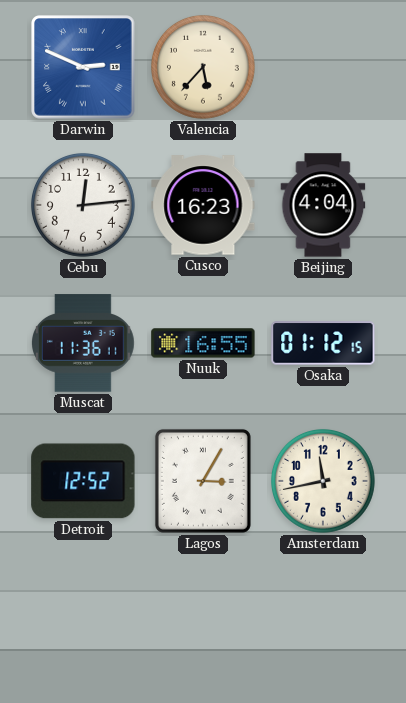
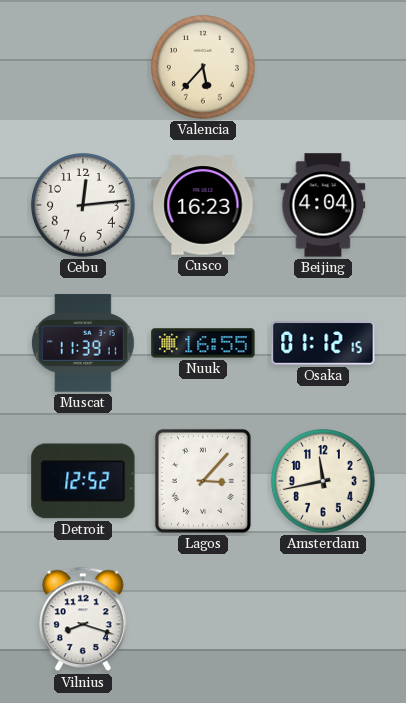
Darwin: 2:49 -> none (83, 67)
Muscat: 11:36 -> 11:39 (84, 343)
Lagos: 3:05 -> 3:07 (203, 481)
Vilnius: none -> 8:18 (83, 619)
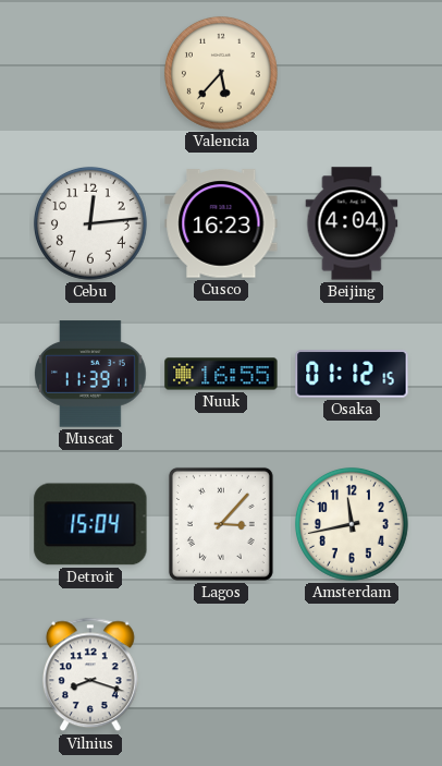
Detroit: 12:52 -> 15:04 (90, 524)
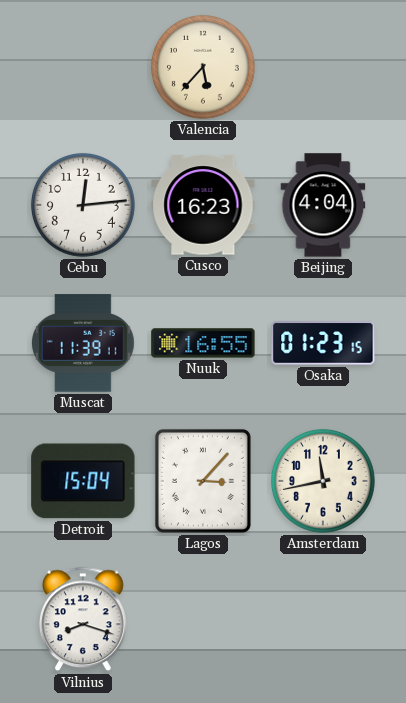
Osaka: 01:12 -> 01:23 (323, 343)
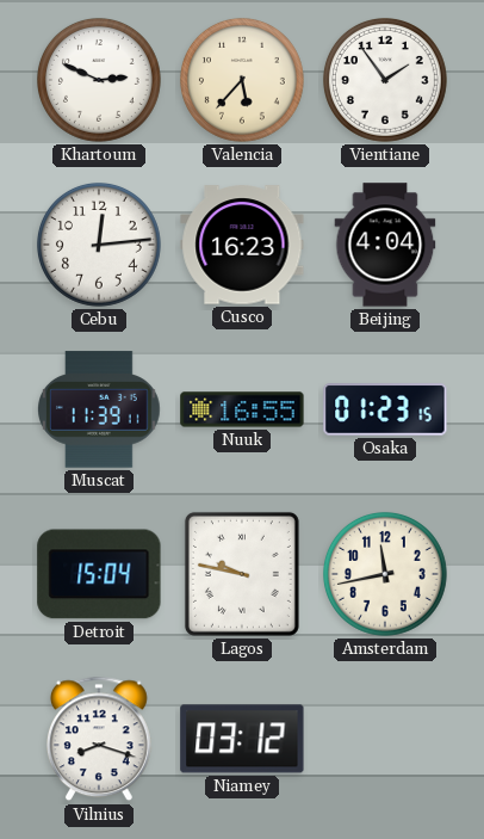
Khartoum: none -> 2:49 (99, 80)
Vientiane: none -> 1:54 (385, 80)
Lagos: 3:07 -> 9:47 (242, 574)
Niamey: none -> 03:12 (242, 739)
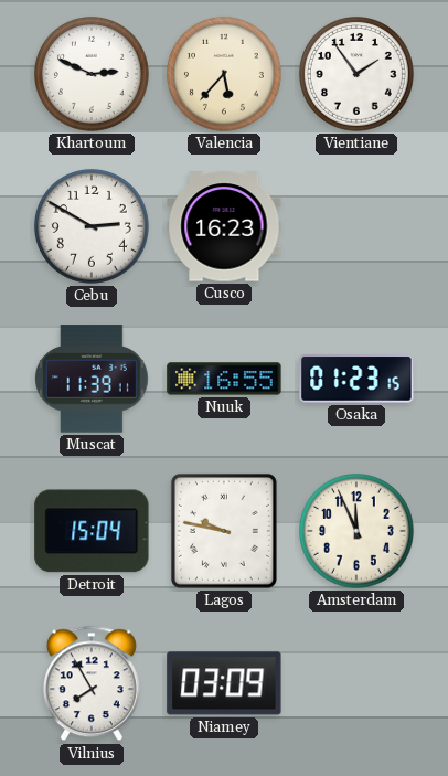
Cebu: 12:14 -> 2:50 (92, 226)
Beijing: 4:04 -> none (385, 245)
Amsterdam: 11:43 -> 11:56 (356, 531)
Vilnius: 8:18 -> 7:55 (92, 683)
Niamey: 03:12 -> 03:09 (224, 683)
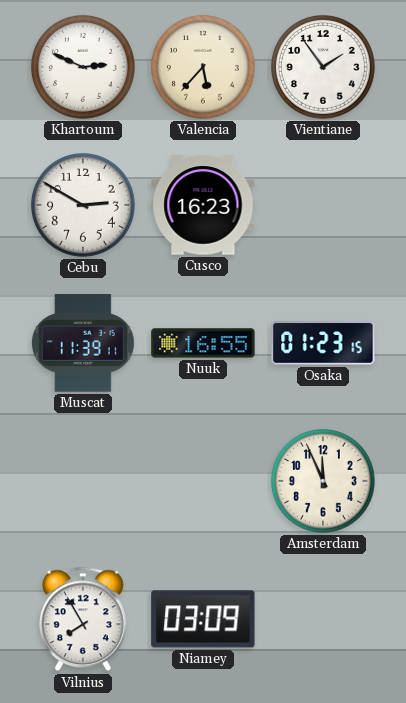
Detroit: 15:04 -> none (92, 531)
Lagos: 9:47 -> none (224, 531)
